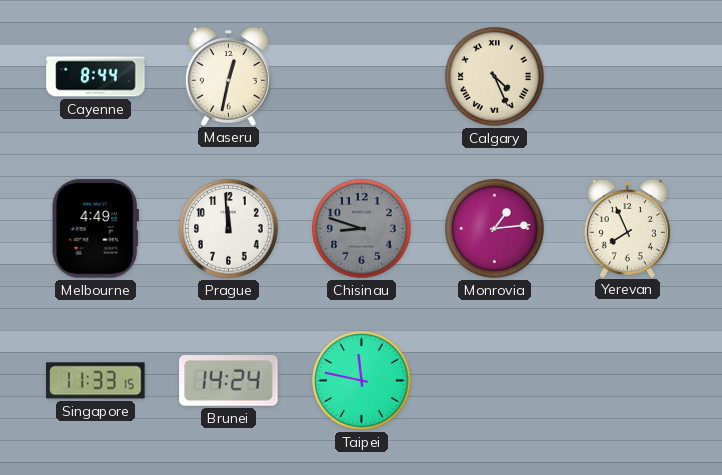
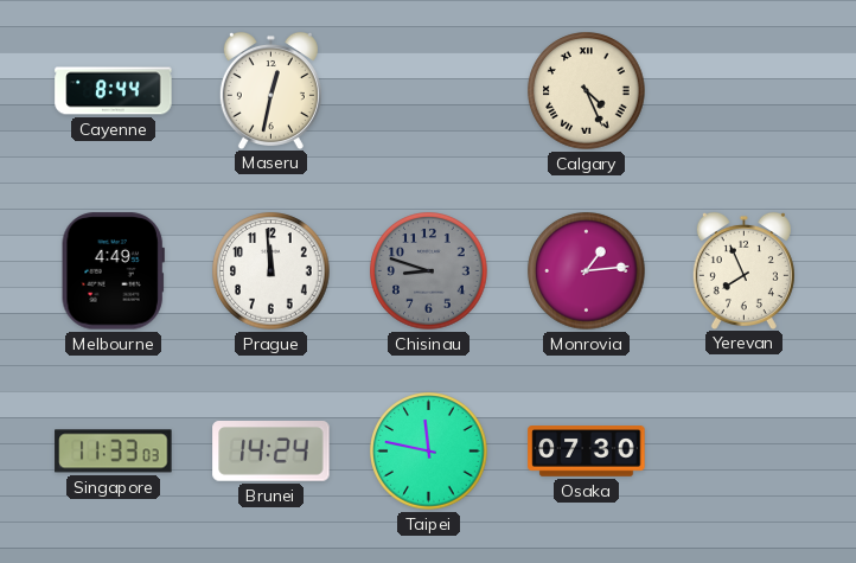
Singapore: 11:33:15 -> 11:33:03 (114, 452)
Osaka: none -> 07:30 (587, 452)
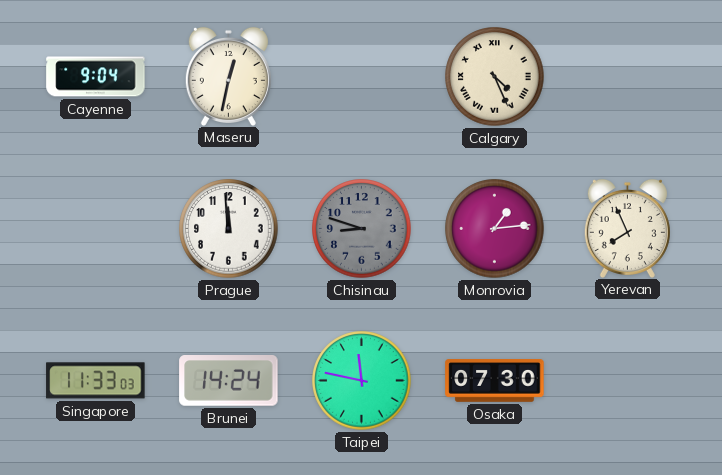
Cayenne: 8:44 -> 9:04 (96, 77)
Melbourne: 4:49 -> none (113, 271)
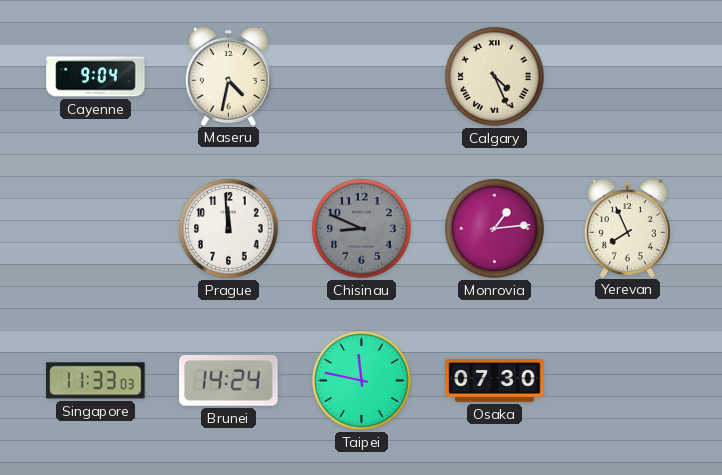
Maseru: 12:32 -> 4:32 (228, 76)
Chisinau: 8:48 -> 8:49 (362, 229)
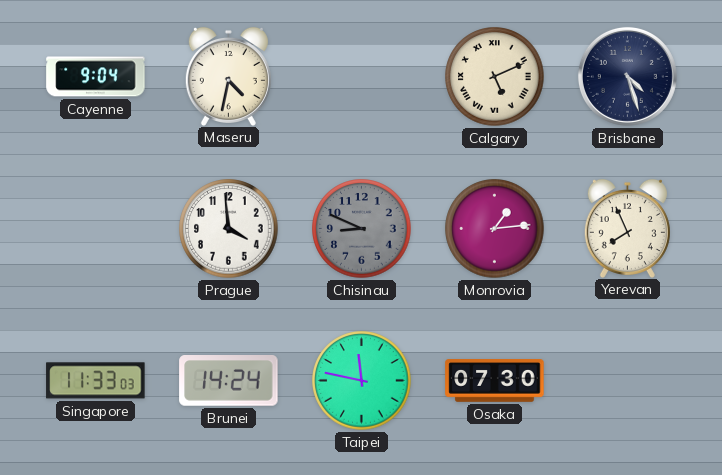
Calgary: 4:26 -> 5:11 (495, 77)
Brisbane: none -> 4:27 (627, 76)
Prague: 11:59 -> 3:59 (229, 229)
